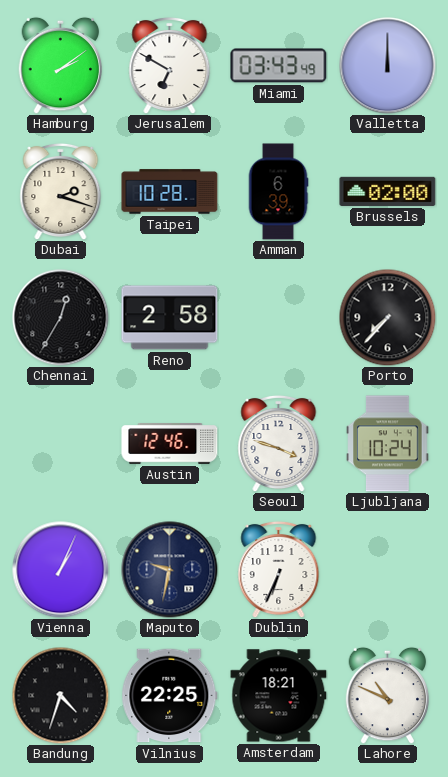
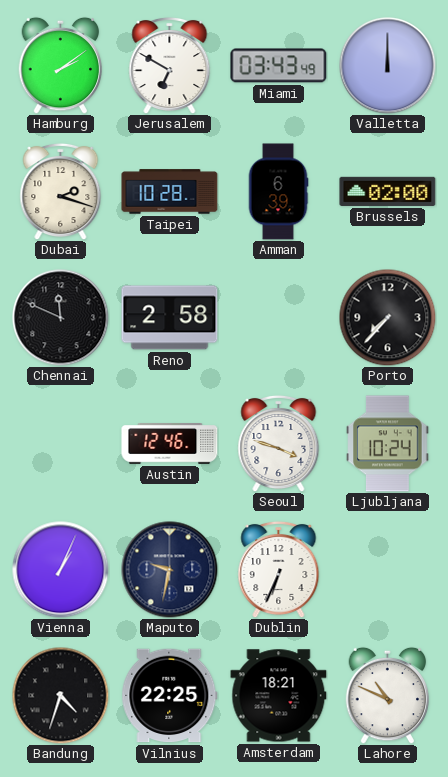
Chennai: 12:35 -> 11:49 (61, 318)
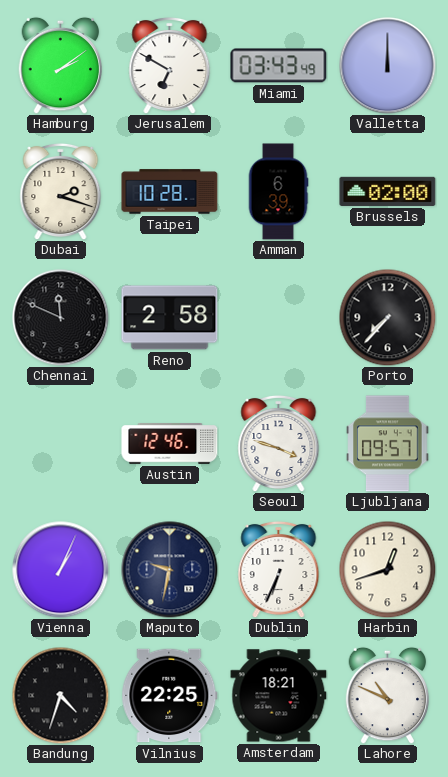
Ljubljana: 10:24 -> 09:57 (388, 444)
Harbin: none -> 12:42 (387, 569)
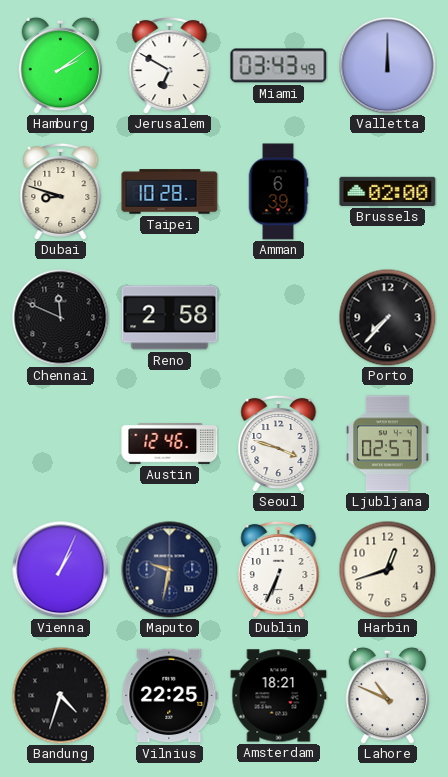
Dubai: 2:18 -> 8:48 (61, 191)
Ljubljana: 09:57 -> 02:57 (388, 444)
